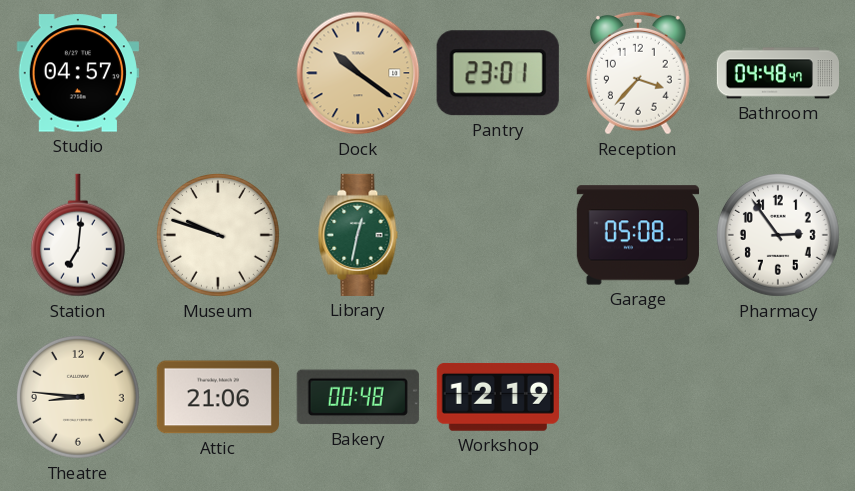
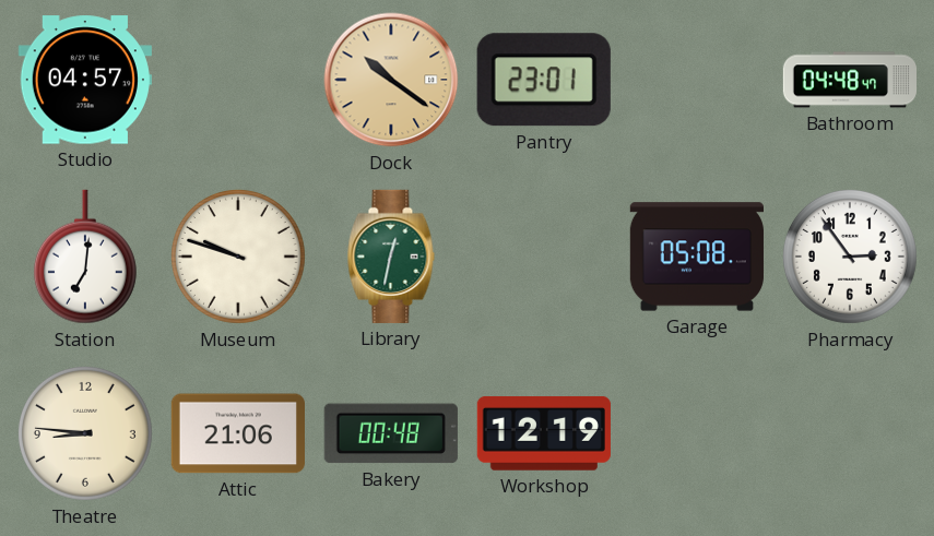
Reception: 3:37 -> none (638, 73)
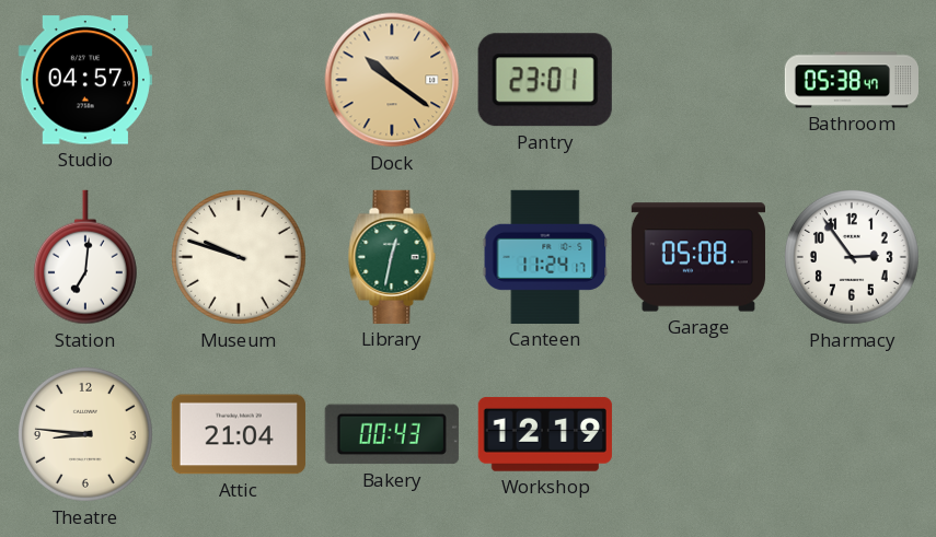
Bathroom: 04:48 -> 05:38 (851, 80)
Canteen: none -> 11:24 (545, 257)
Attic: 21:06 -> 21:04 (239, 434)
Bakery: 00:48 -> 00:43 (392, 434)
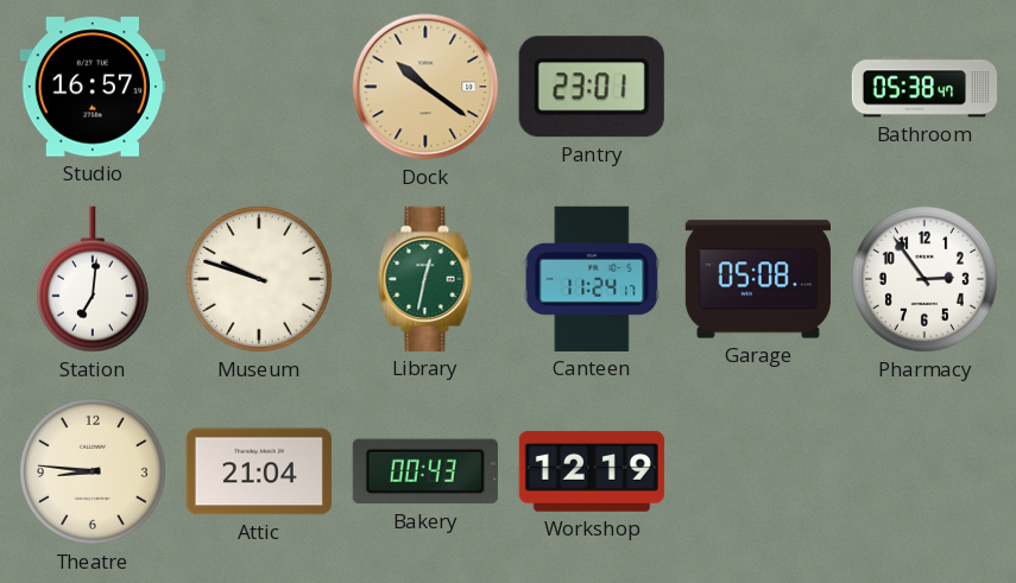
Studio: 04:57 -> 16:57 (93, 87)
